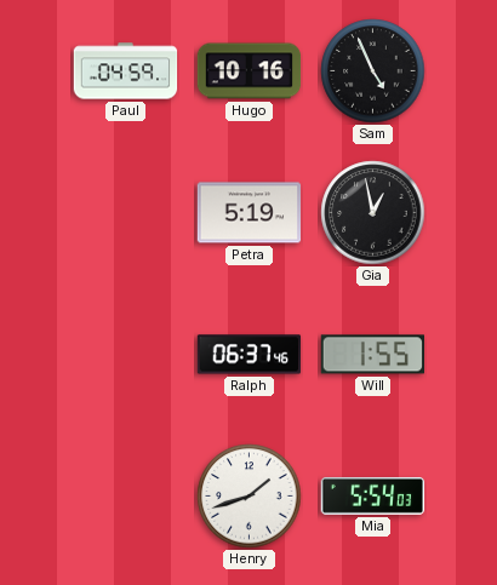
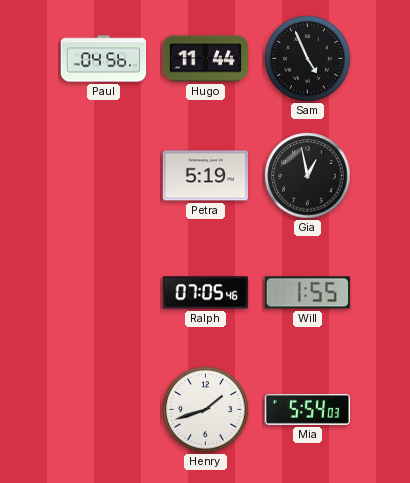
Paul: 04:59 -> 04:56 (104, 59)
Hugo: 10:16 -> 11:44 (206, 59)
Ralph: 06:37 -> 07:05 (206, 293)
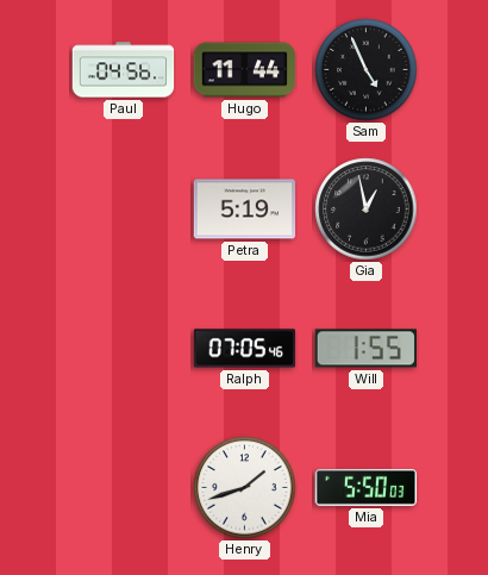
Mia: 5:54 -> 5:50 (367, 487)
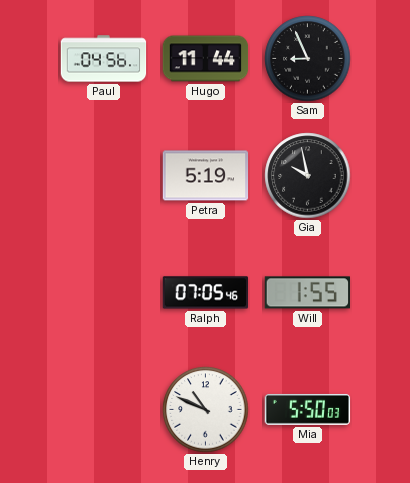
Sam: 4:56 -> 8:56 (308, 59)
Gia: 12:58 -> 9:58 (308, 176)
Henry: 1:42 -> 10:49 (206, 410)
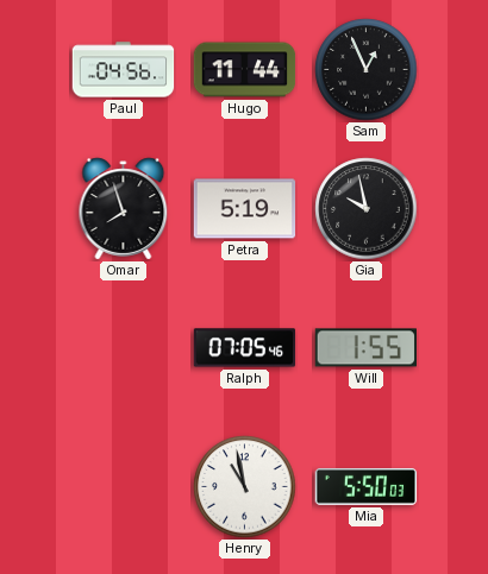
Sam: 8:56 -> 12:56 (367, 70)
Omar: none -> 7:57 (124, 209)
Henry: 10:49 -> 10:58 (245, 487)
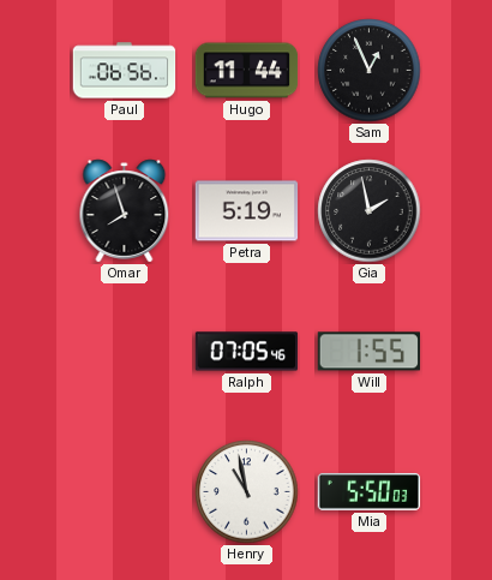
Paul: 04:56 -> 06:56 (125, 71)
Gia: 9:58 -> 1:58 (370, 211)
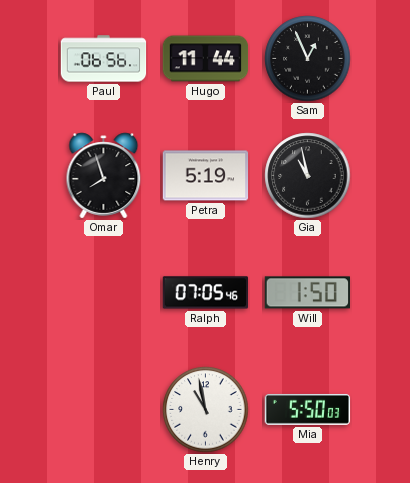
Gia: 1:58 -> 10:58 (308, 176)
Will: 1:55 -> 1:50 (307, 293)
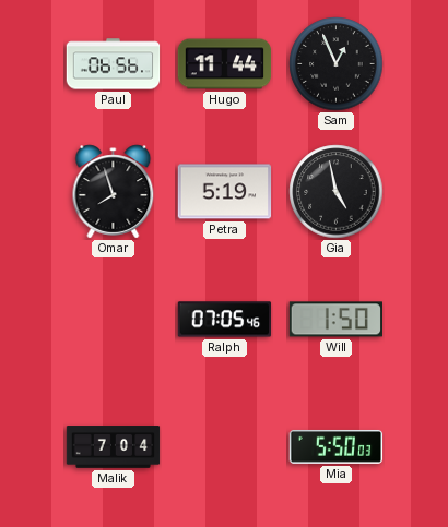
Gia: 10:58 -> 4:58 (337, 192)
Malik: none -> 7:04 (114, 447)
Henry: 10:58 -> none (206, 410)
